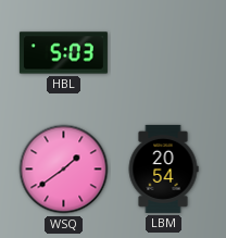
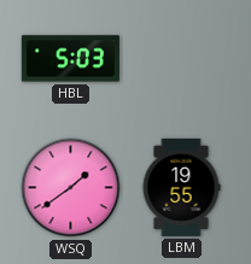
LBM: 20:54 -> 19:55 (181, 187)
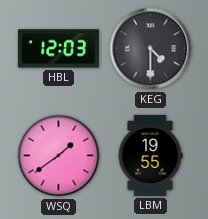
HBL: 5:03 -> 12:03 (58, 49)
KEG: none -> 4:30 (151, 49)
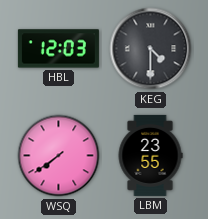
WSQ: 1:39 -> 7:39 (59, 156)
LBM: 19:55 -> 23:55 (150, 155)
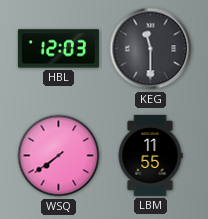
KEG: 4:30 -> 11:30 (151, 49)
LBM: 23:55 -> 11:55 (150, 155)
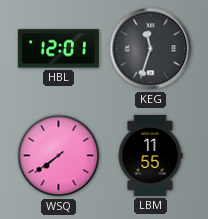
HBL: 12:03 -> 12:01 (58, 49)
KEG: 11:30 -> 11:33 (151, 49)
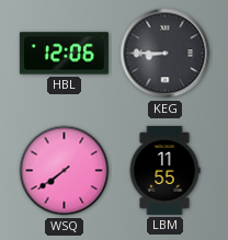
HBL: 12:01 -> 12:06 (64, 54)
KEG: 11:33 -> 8:45 (166, 54)
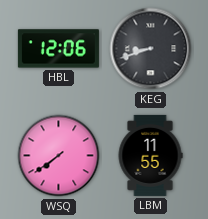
KEG: 8:45 -> 8:42 (151, 49)
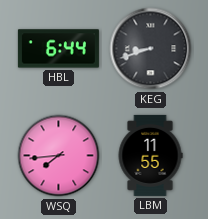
HBL: 12:06 -> 6:44 (58, 49)
WSQ: 7:39 -> 7:44 (59, 156)
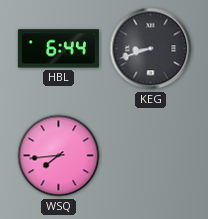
LBM: 11:55 -> none (150, 155)
